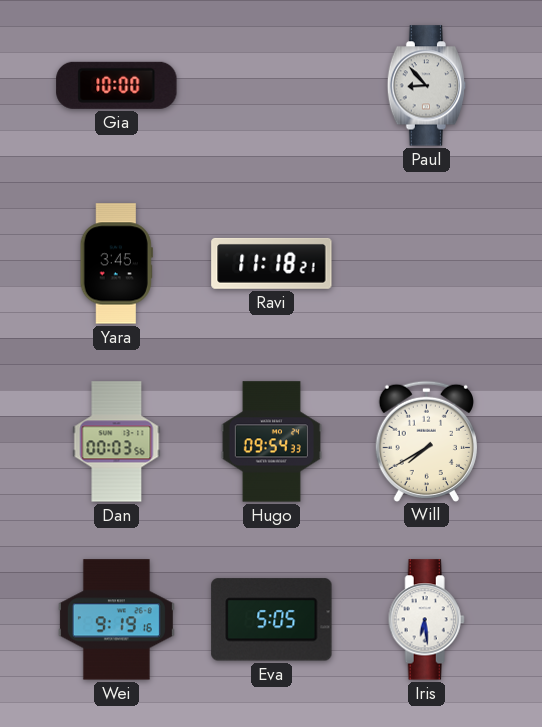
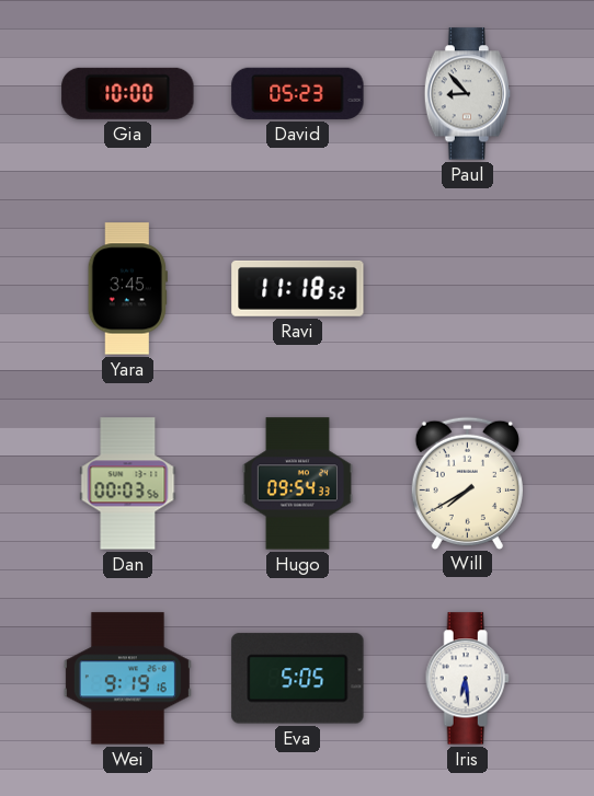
David: none -> 05:23 (298, 93)
Ravi: 11:18:21 -> 11:18:52 (298, 288)
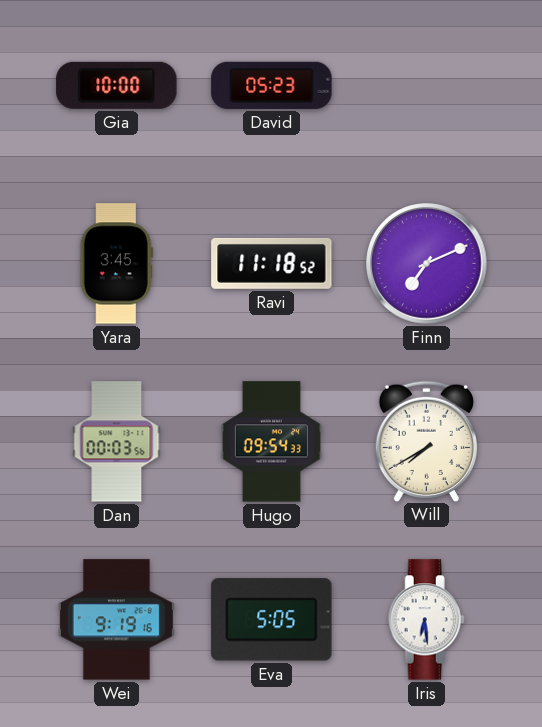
Paul: 8:53 -> none (468, 94)
Finn: none -> 7:11 (427, 264)
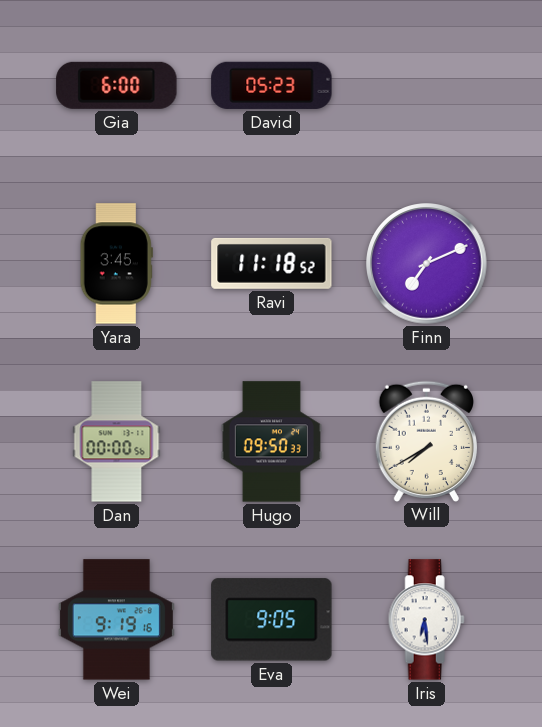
Gia: 10:00 -> 6:00 (117, 85)
Dan: 00:03 -> 00:00 (117, 442)
Hugo: 09:54 -> 09:50 (271, 442)
Eva: 5:05 -> 9:05 (272, 620)
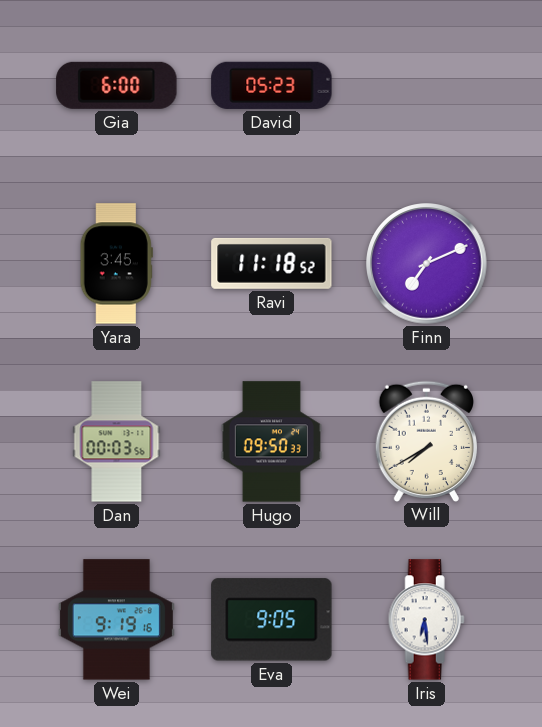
Dan: 00:00 -> 00:03 (117, 442)
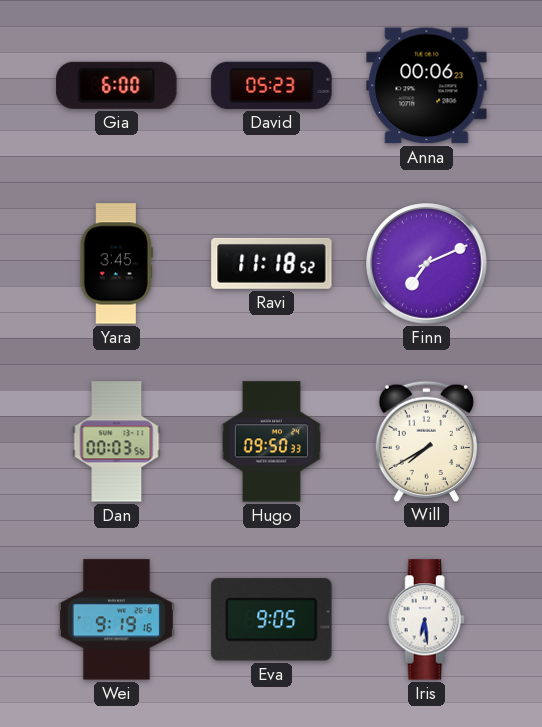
Anna: none -> 00:06 (427, 86)
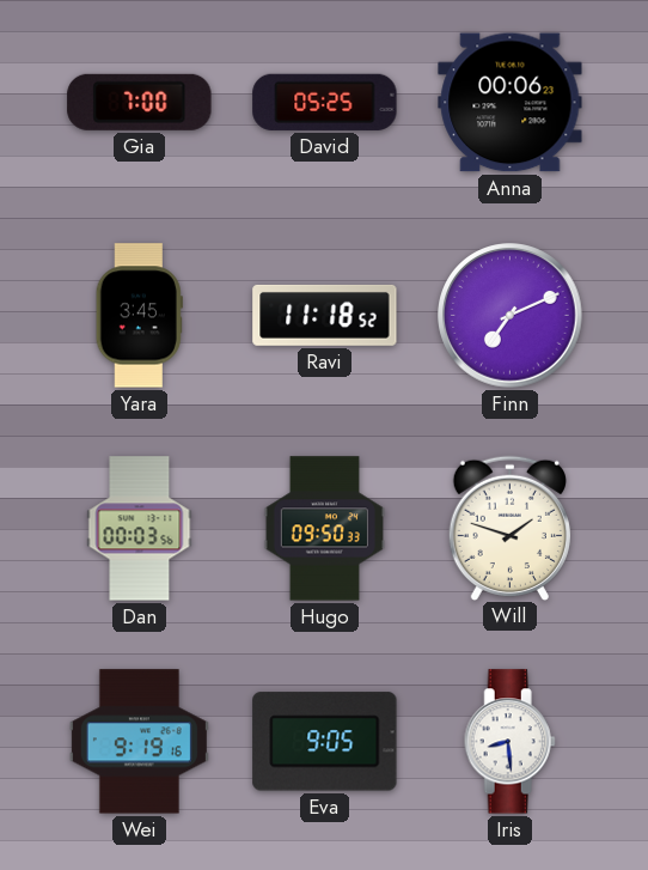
Gia: 6:00 -> 7:00 (140, 102)
David: 05:23 -> 05:25 (325, 102)
Will: 7:40 -> 1:48 (509, 528)
Iris: 6:29 -> 8:29 (509, 742)
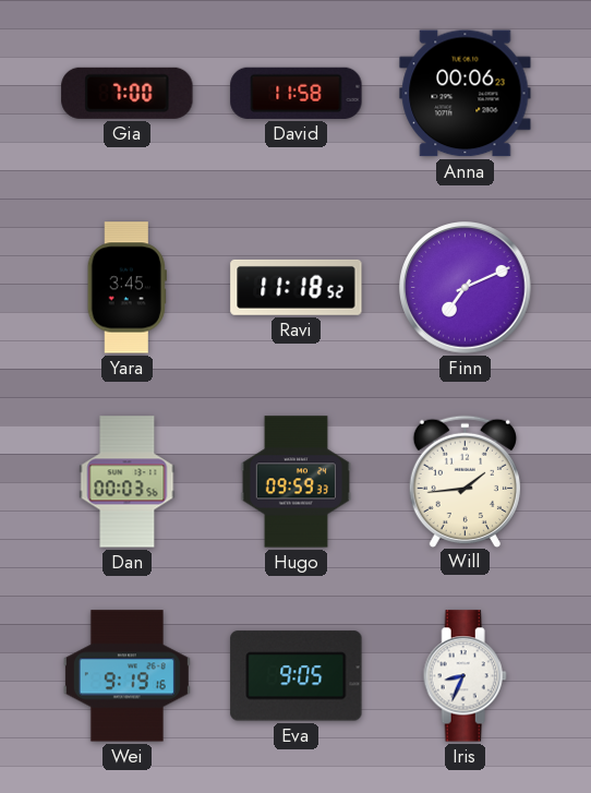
David: 05:25 -> 11:58 (297, 93)
Hugo: 09:50 -> 09:59 (295, 482)
Will: 1:48 -> 1:44 (465, 481)
Iris: 8:29 -> 8:34 (465, 676)
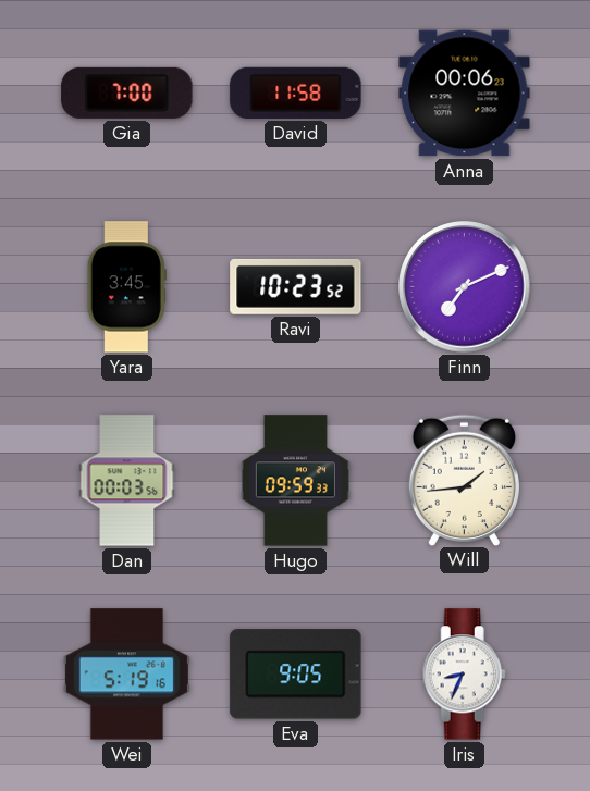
Ravi: 11:18 -> 10:23 (296, 286)
Wei: 9:19 -> 5:19 (126, 675)
